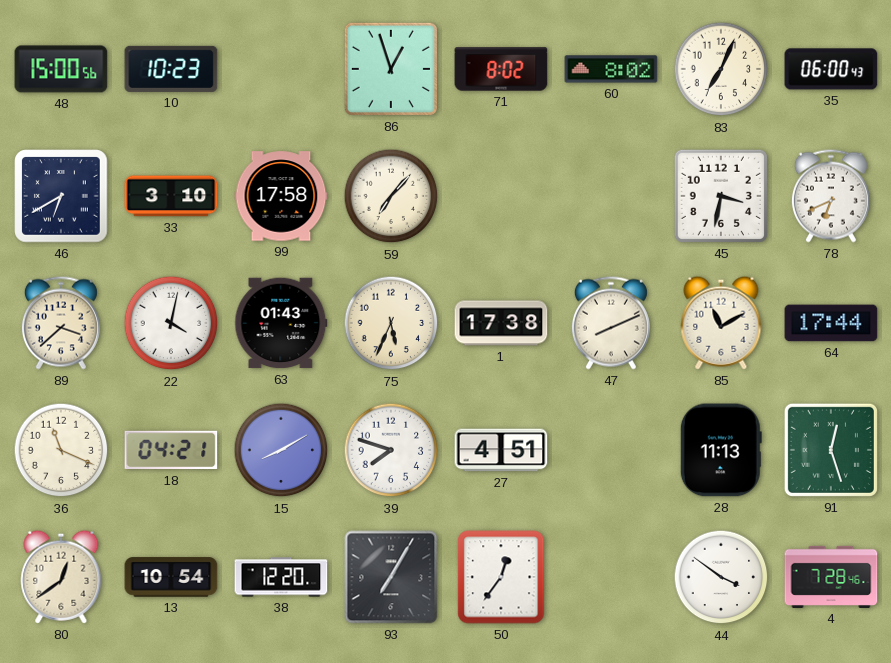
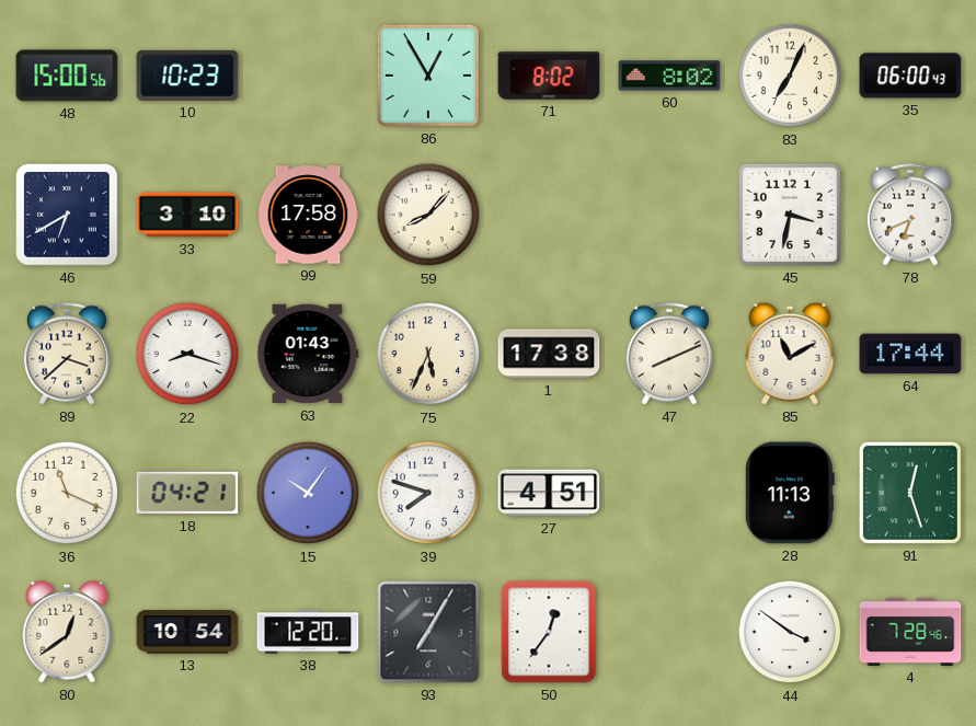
86: 12:57 -> 12:55 (428, 76)
59: 7:07 -> 8:07 (428, 215)
22: 4:02 -> 8:18 (187, 354)
15: 8:10 -> 10:06 (308, 493)
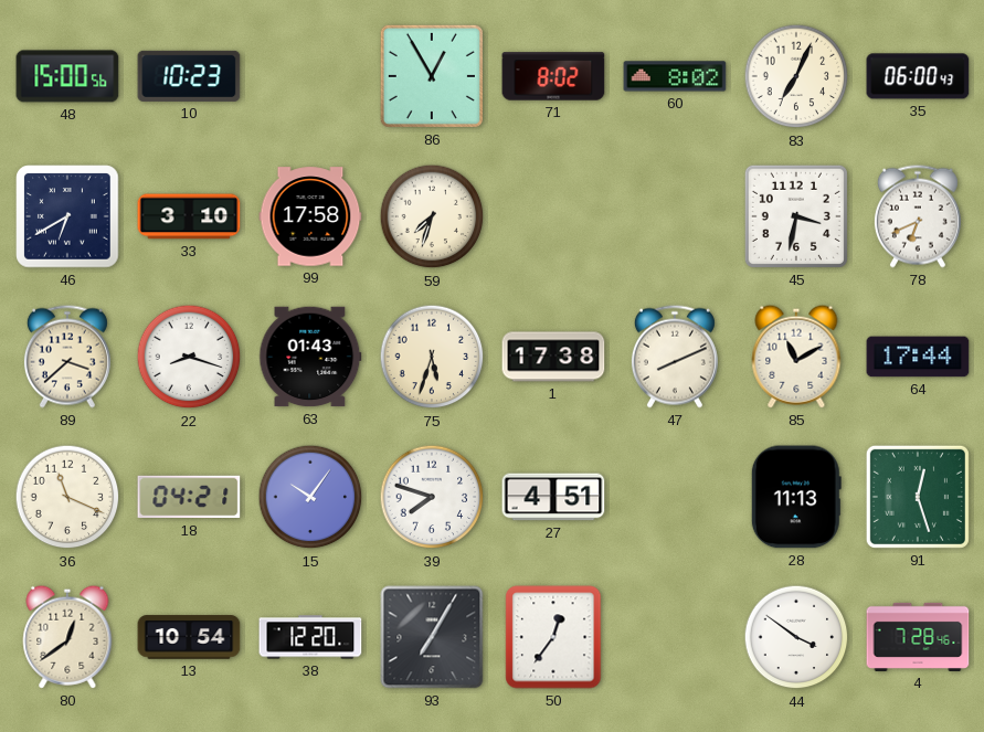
59: 8:07 -> 7:33 (432, 216)
75: 5:34 -> 5:33 (432, 357)
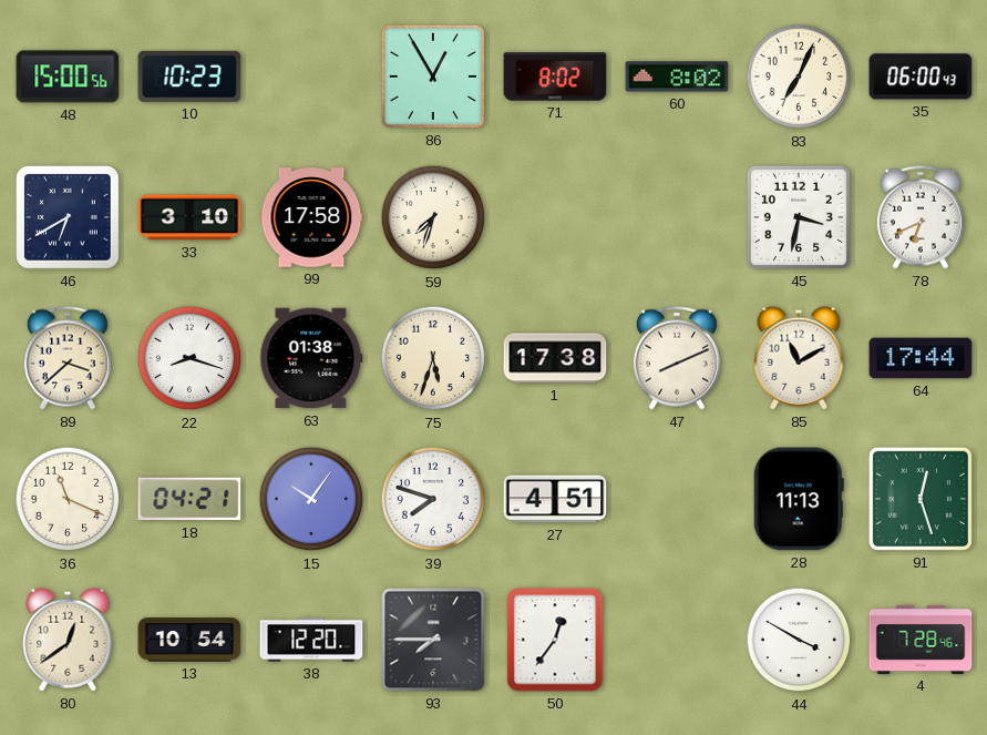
63: 01:43 -> 01:38 (311, 358)
93: 7:05 -> 7:45 (433, 640)
44: 3:51 -> 3:50 (799, 640)
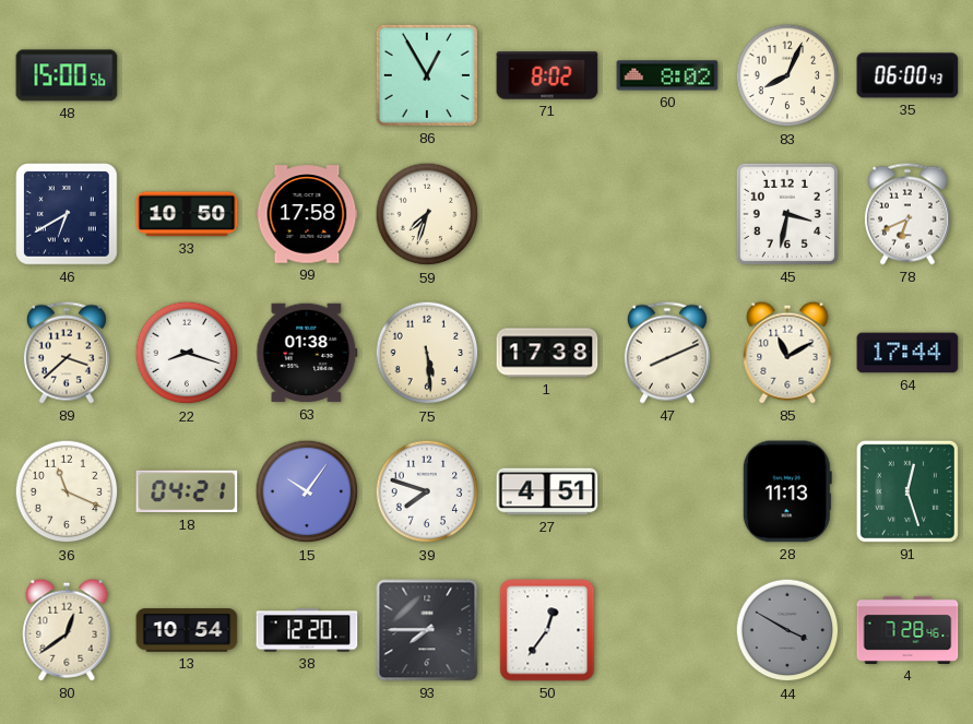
10: 10:23 -> none (189, 76)
83: 7:04 -> 8:04 (787, 75)
33: 3:10 -> 10:50 (187, 214)
75: 5:33 -> 5:29 (427, 353)
44 dial: white -> grey (787, 630)
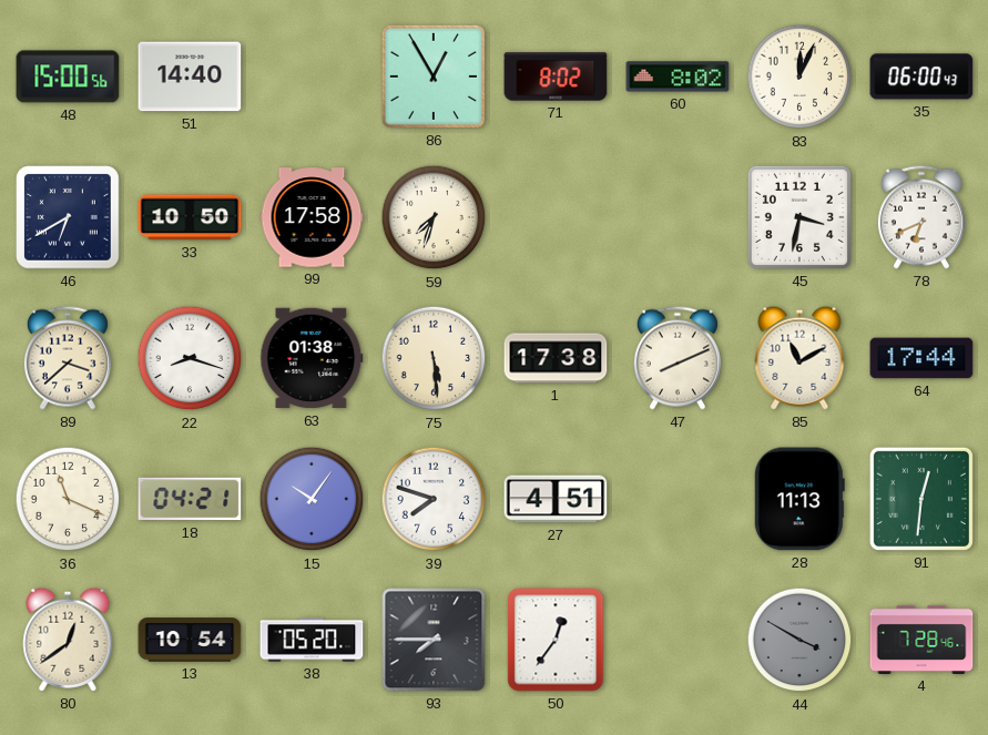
51: none -> 14:40 (190, 76)
83: 8:04 -> 12:04 (799, 76)
91: 12:27 -> 12:31 (921, 499)
38: 12:20 -> 05:20 (312, 640)
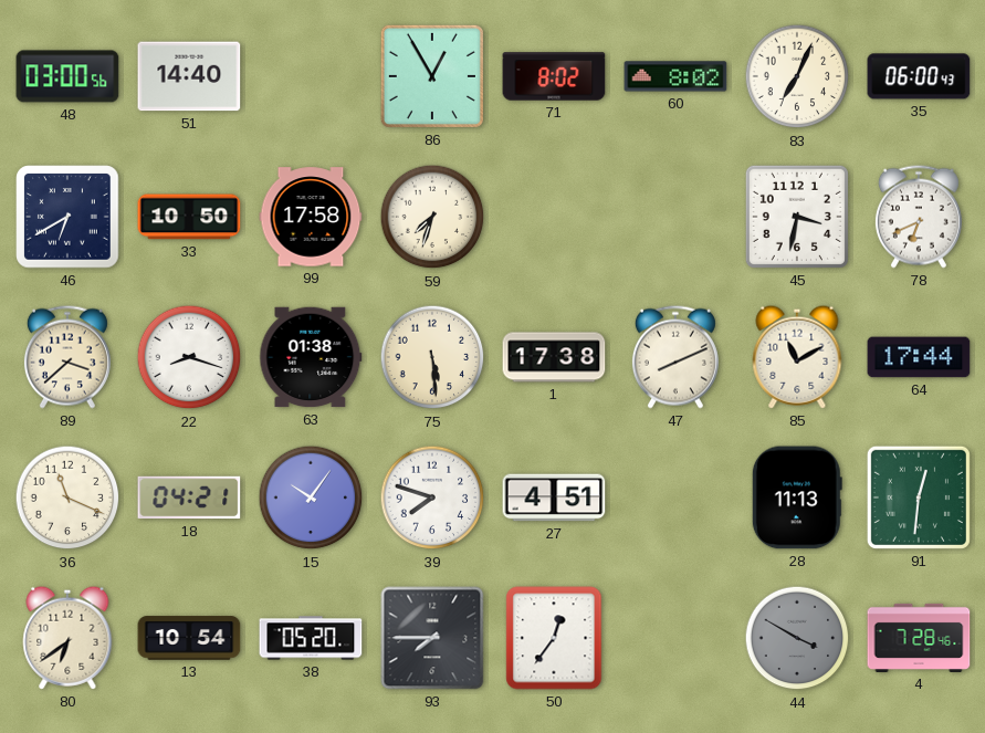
48: 15:00 -> 03:00 (67, 76)
83: 12:04 -> 7:04 (797, 76)
80: 12:39 -> 6:39 (67, 638)
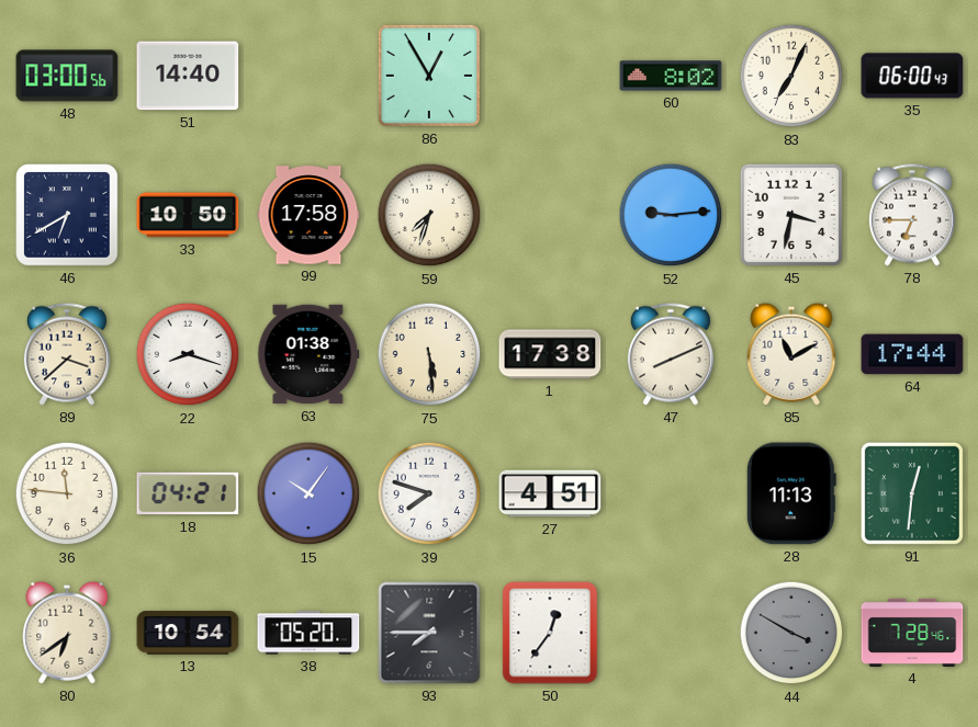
71: 8:02 -> none (554, 76)
52: none -> 9:14 (671, 215)
78: 6:41 -> 6:45 (912, 215)
36: 11:19 -> 11:46 (67, 493)
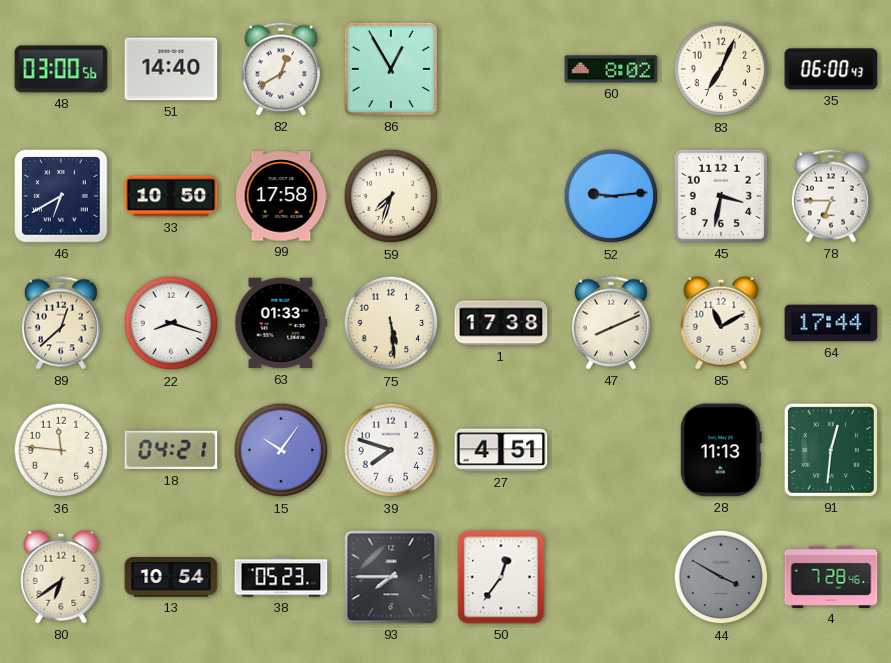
82: none -> 12:40 (281, 69)
89: 3:38 -> 12:38 (61, 323)
63: 01:38 -> 01:33 (281, 323)
38: 05:20 -> 05:23 (281, 577)
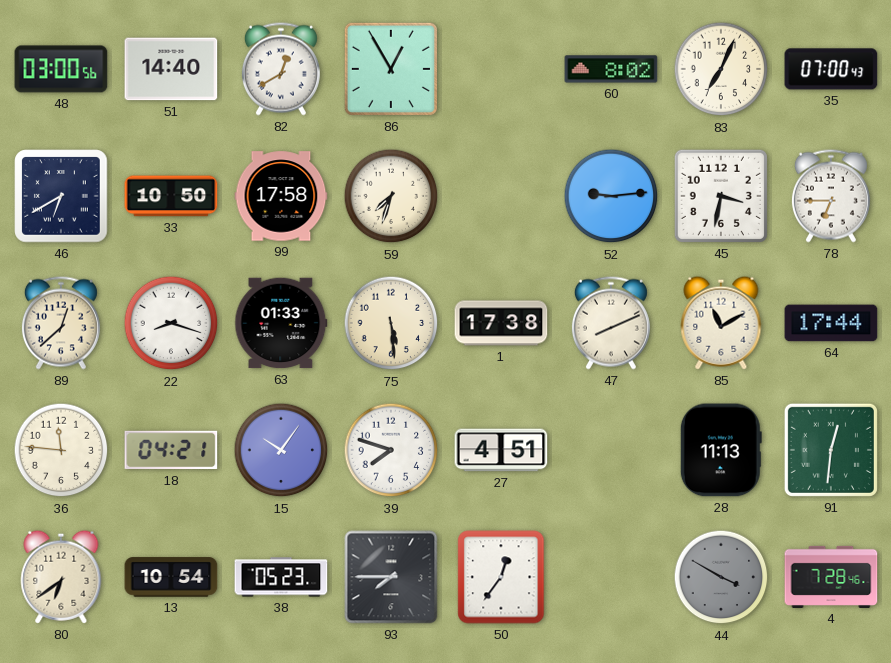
35: 06:00 -> 07:00 (831, 69)
